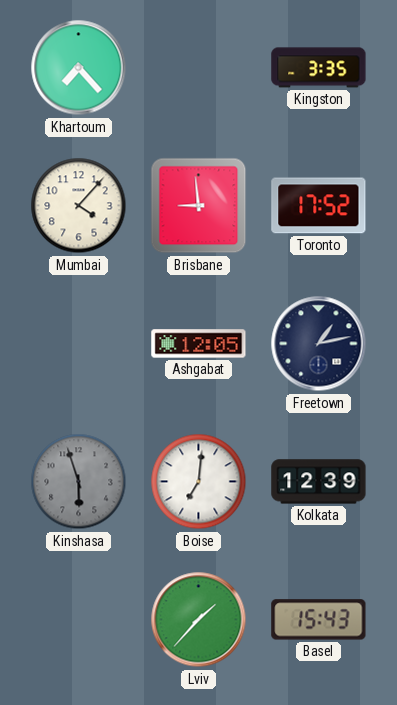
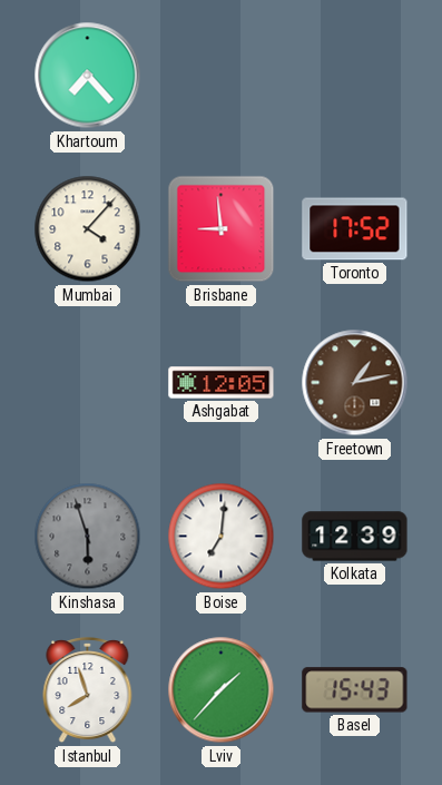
Kingston: 3:35 -> none (319, 68)
Freetown dial: navy -> brown (355, 383)
Istanbul: none -> 7:57 (88, 691)
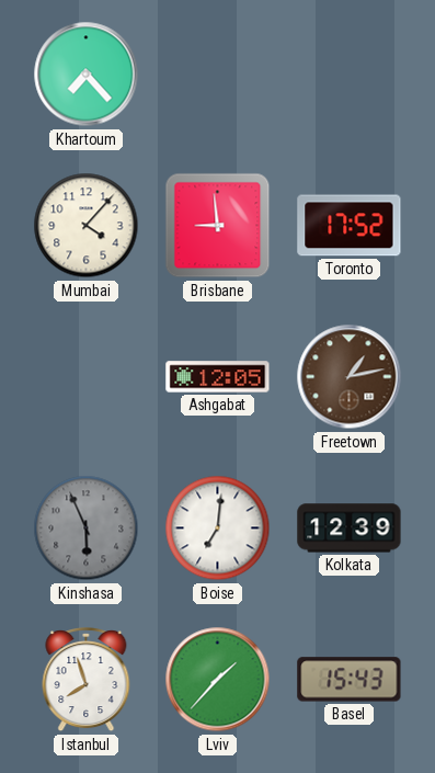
Kinshasa: 5:57 -> 5:56 (87, 528)
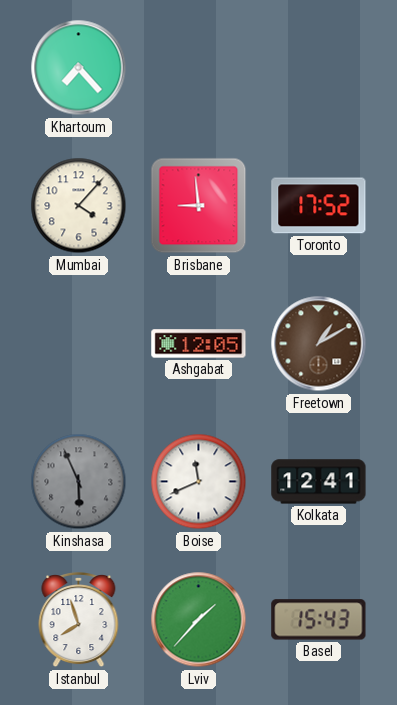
Freetown: 1:13 -> 1:10 (319, 344)
Boise: 7:01 -> 11:41 (199, 482)
Kolkata: 12:39 -> 12:41 (319, 482)
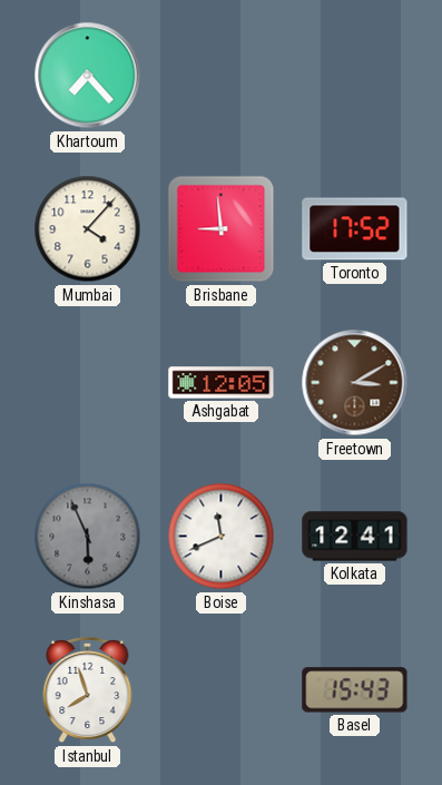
Freetown: 1:10 -> 3:10 (355, 383)
Lviv: 1:37 -> none (199, 620)
